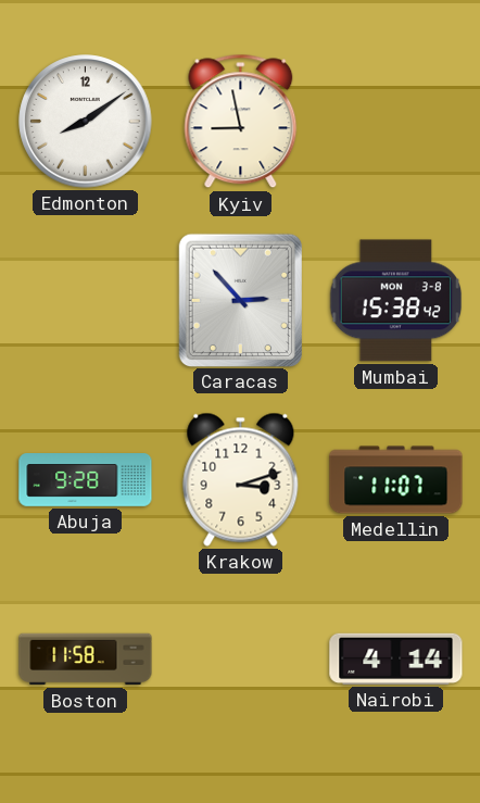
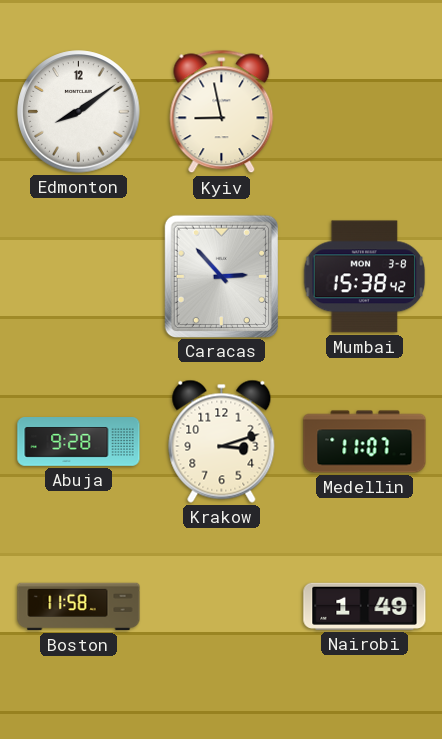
Nairobi: 4:14 -> 1:49 (365, 606)
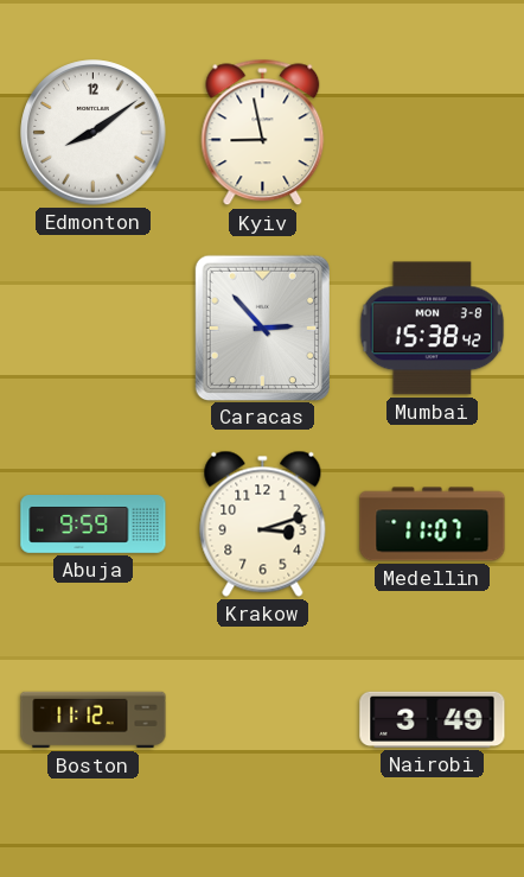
Abuja: 9:28 -> 9:59 (94, 525)
Boston: 11:58 -> 11:12 (94, 720)
Nairobi: 1:49 -> 3:49 (433, 719)
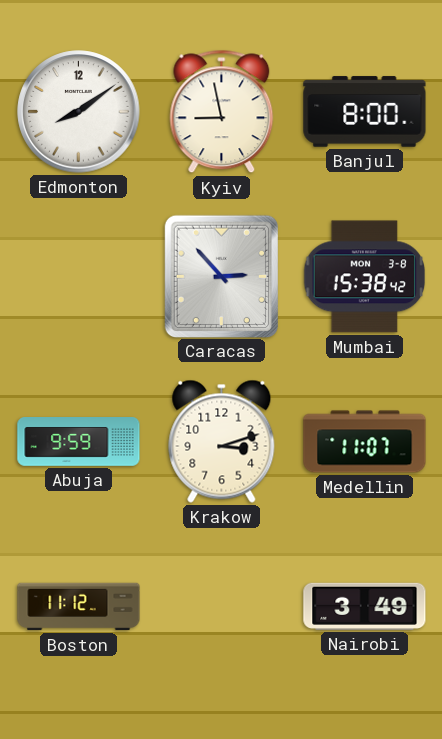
Banjul: none -> 8:00 (365, 112)
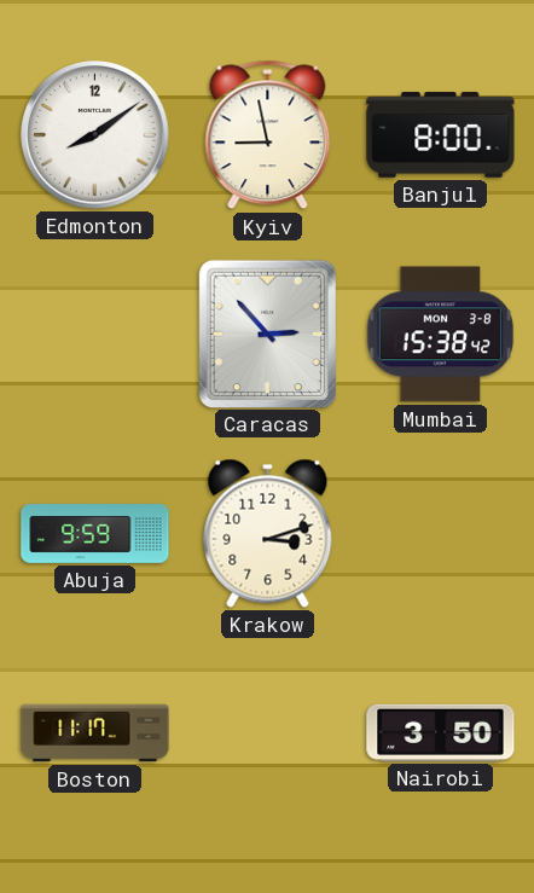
Medellin: 11:07 -> none (365, 442)
Boston: 11:12 -> 11:17 (95, 733)
Nairobi: 3:49 -> 3:50 (441, 732)
